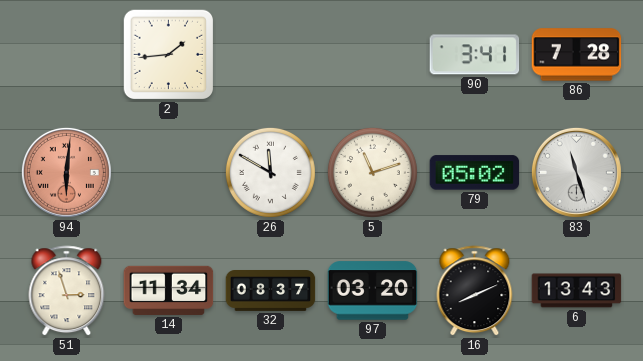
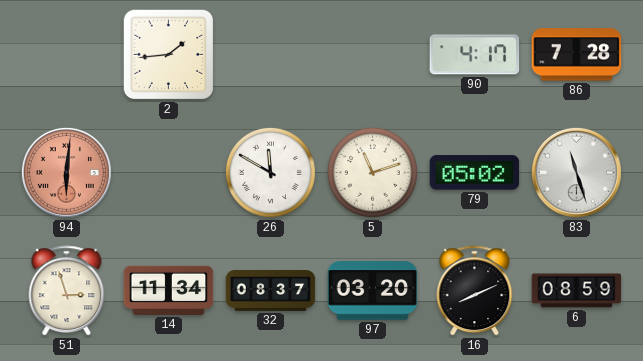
90: 3:41 -> 4:17 (475, 55)
6: 13:43 -> 08:59 (577, 291)
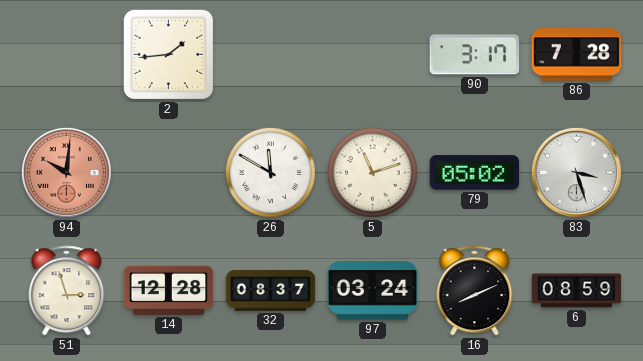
90: 4:17 -> 3:17 (475, 55)
94: 6:01 -> 10:01 (66, 172)
83: 11:27 -> 3:27 (576, 172)
14: 11:34 -> 12:28 (169, 290)
97: 03:20 -> 03:24 (373, 291)
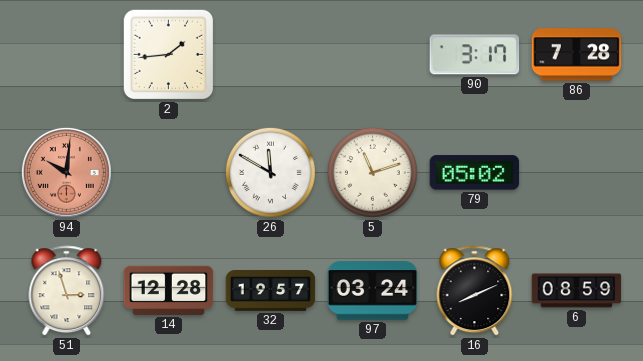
83: 3:27 -> none (576, 172)
32: 08:37 -> 19:57 (271, 291)
